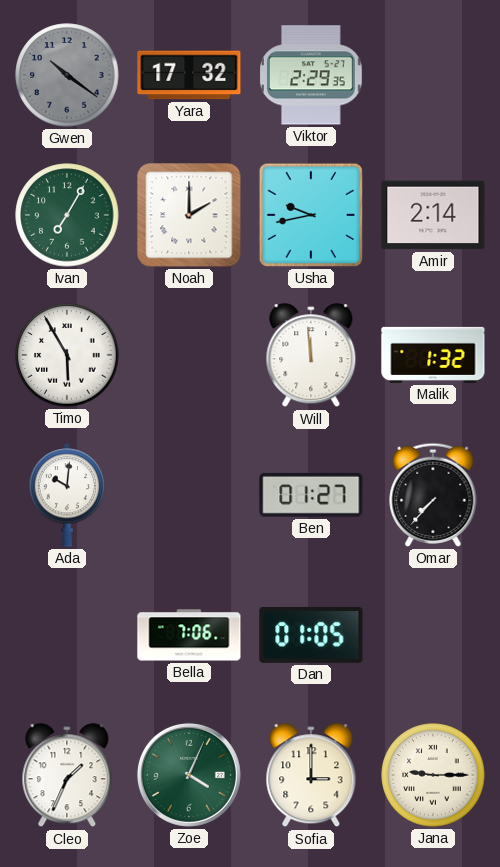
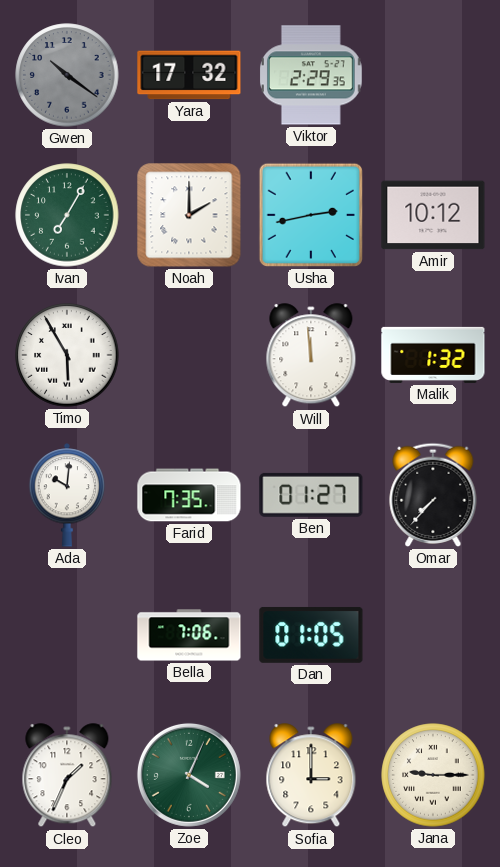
Usha: 9:43 -> 2:43 (311, 215)
Amir: 2:14 -> 10:12 (433, 215)
Farid: none -> 7:35 (189, 495)
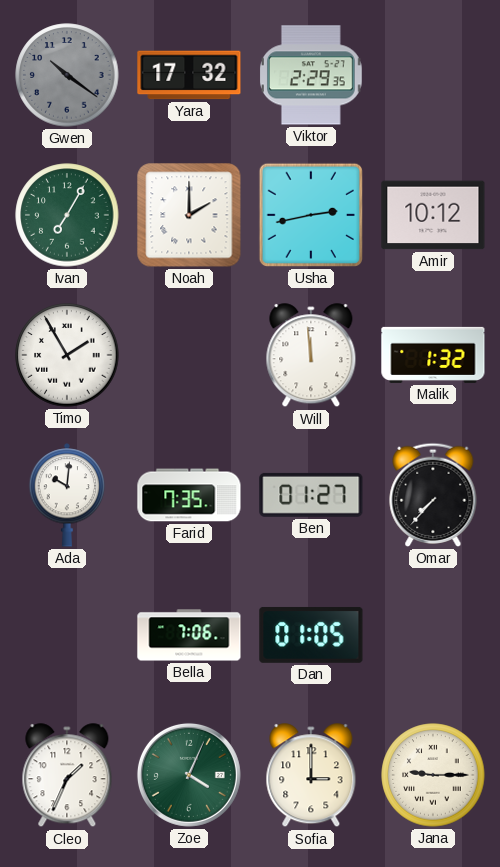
Timo: 5:55 -> 1:55 (67, 355)
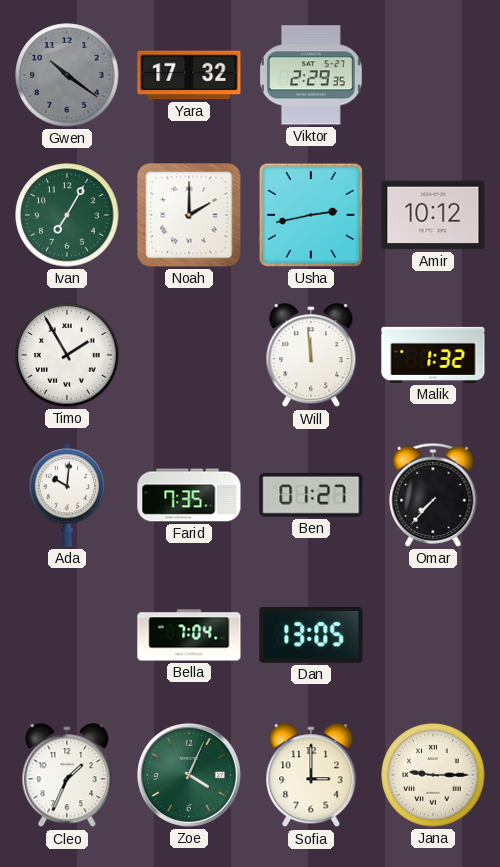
Bella: 7:06 -> 7:04 (189, 635)
Dan: 01:05 -> 13:05 (311, 635)
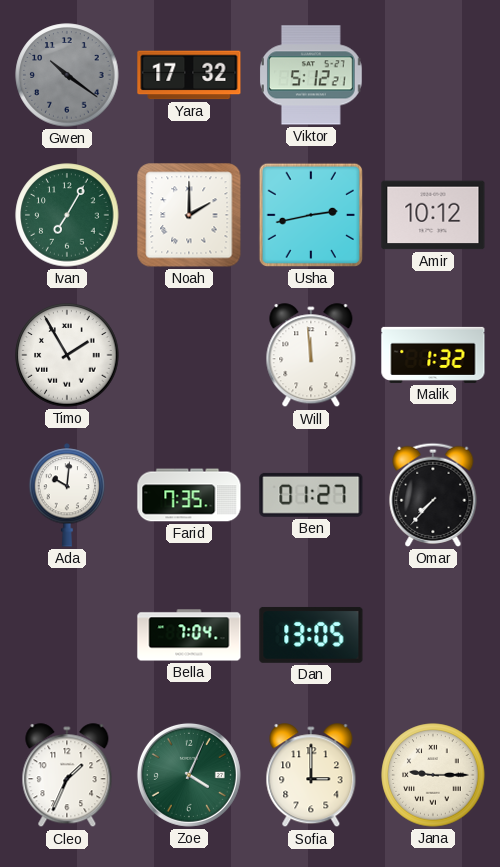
Viktor: 2:29 -> 5:12 (312, 75)
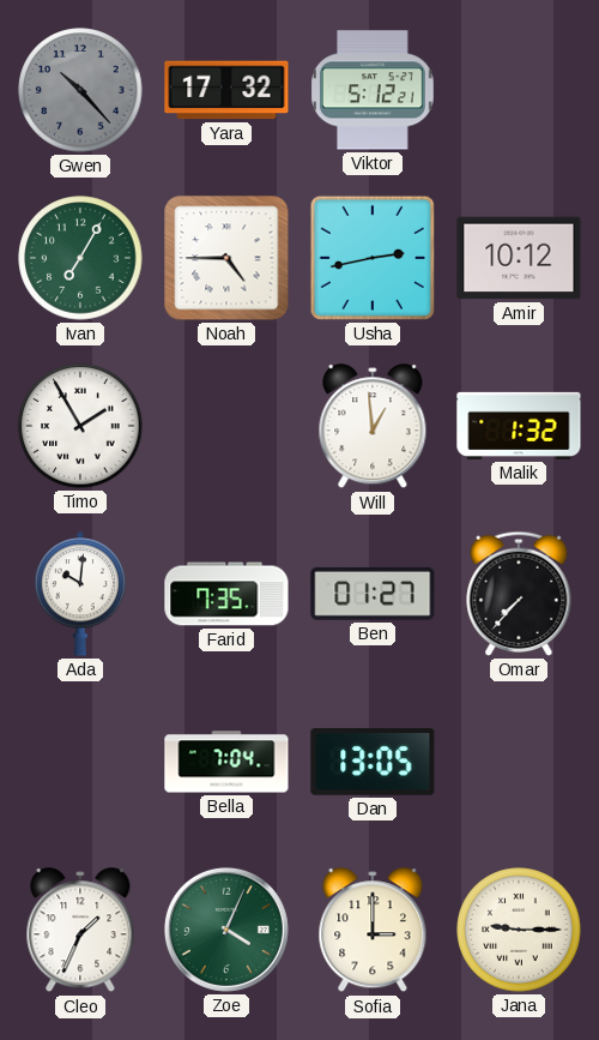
Gwen: 10:21 -> 10:23 (80, 90)
Noah: 2:00 -> 4:45 (226, 258)
Will: 11:59 -> 12:59 (373, 427)
